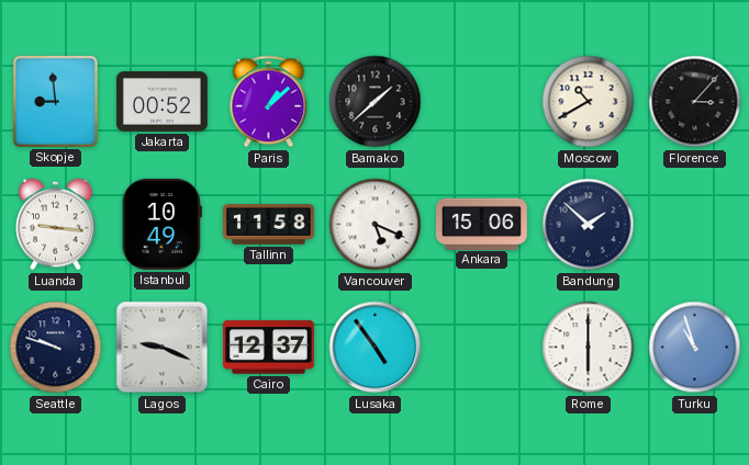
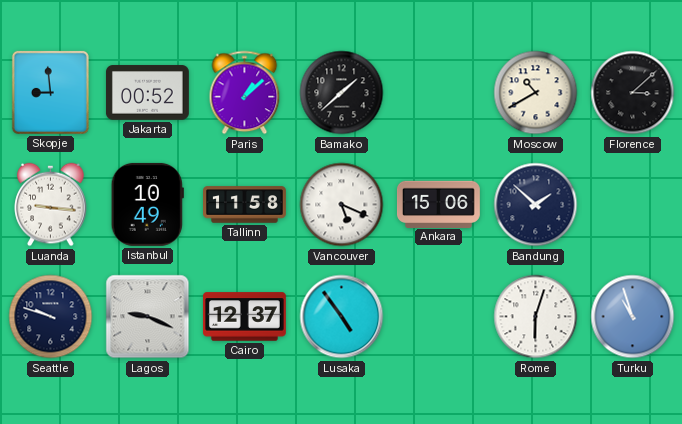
Florence: 3:07 -> 3:08 (633, 93)
Rome: 6:00 -> 6:03 (536, 317)
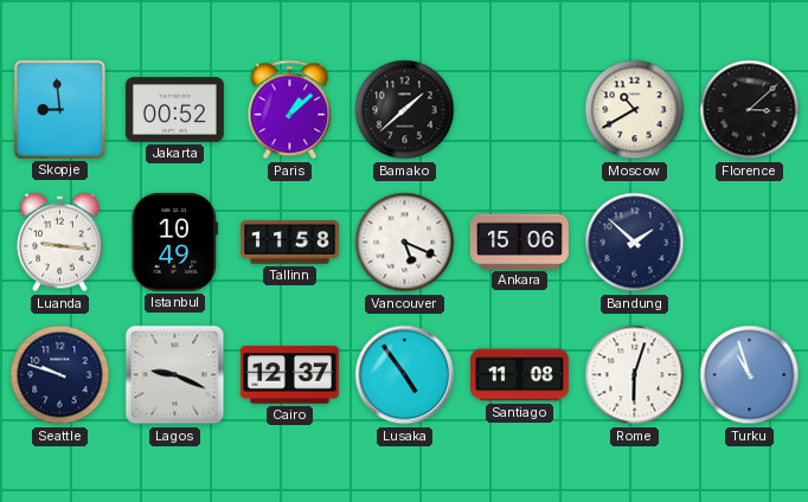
Santiago: none -> 11:08 (520, 375)
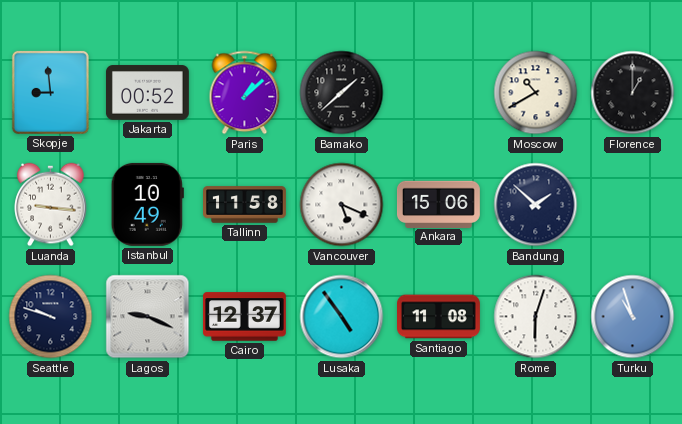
Florence: 3:08 -> 1:00 (633, 93)
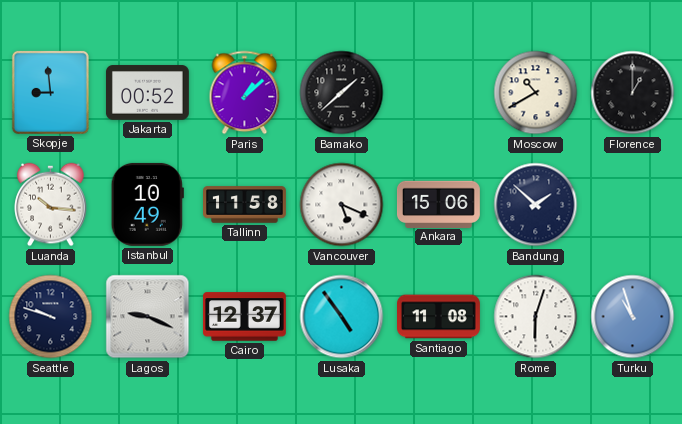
Luanda: 9:16 -> 10:16 (51, 205)
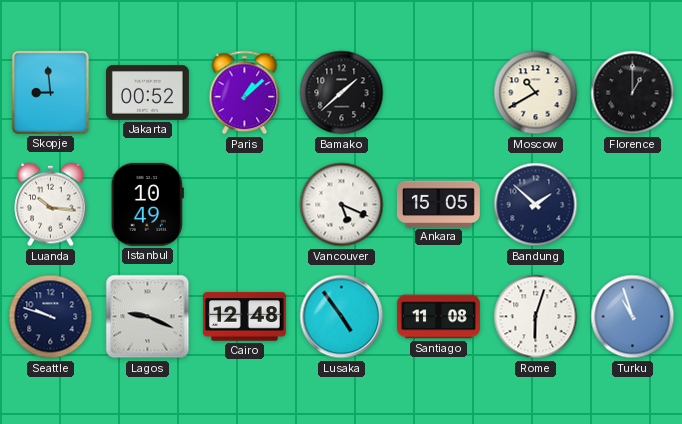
Tallinn: 11:58 -> none (245, 205)
Ankara: 15:06 -> 15:05 (438, 204)
Cairo: 12:37 -> 12:48 (244, 317)
